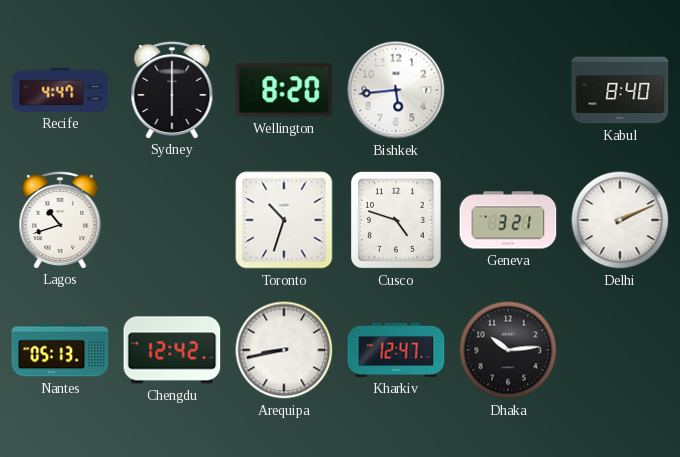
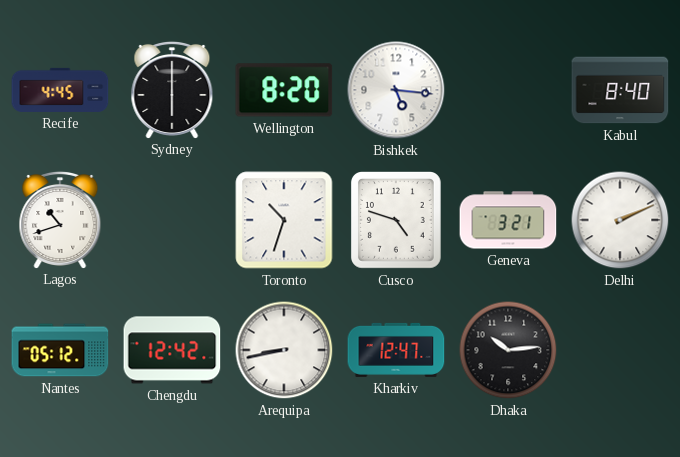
Recife: 4:47 -> 4:45 (60, 90)
Bishkek: 5:44 -> 5:16 (396, 90)
Nantes: 05:13 -> 05:12 (60, 350)
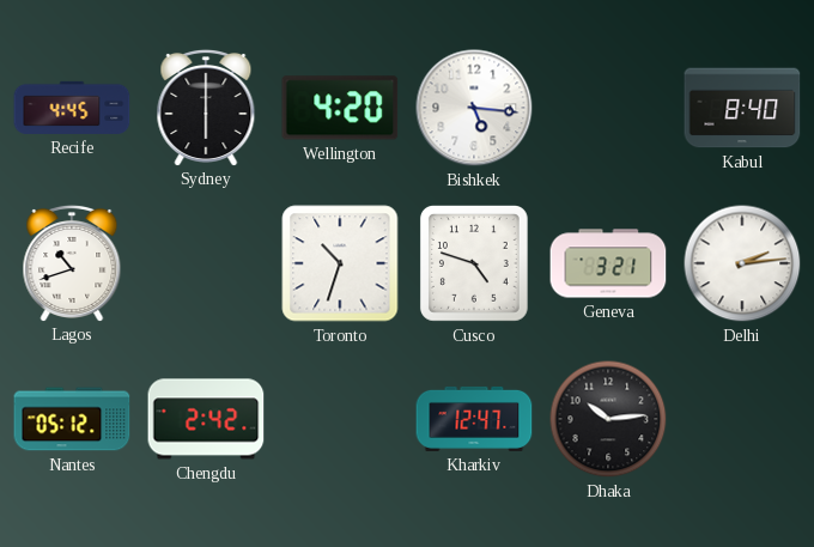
Wellington: 8:20 -> 4:20 (340, 108)
Delhi: 2:11 -> 2:14 (742, 263)
Chengdu: 12:42 -> 2:42 (206, 419)
Arequipa: 8:43 -> none (284, 350)
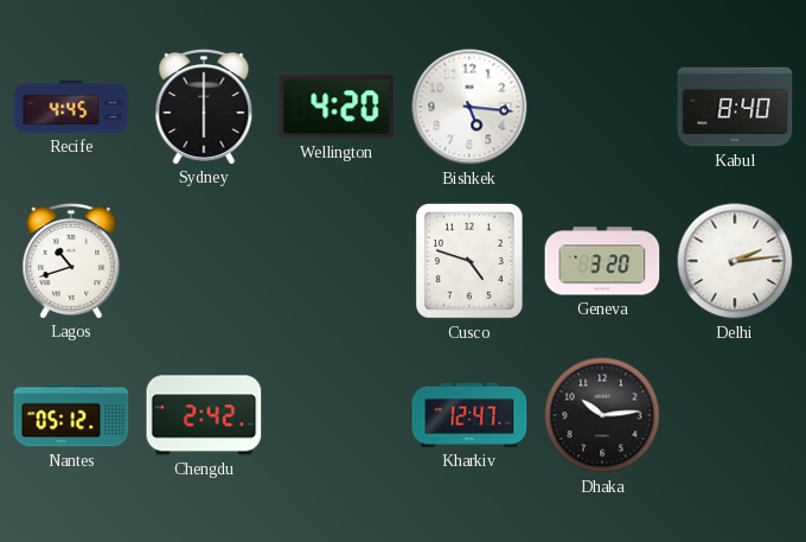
Toronto: 10:33 -> none (340, 263)
Geneva: 3:21 -> 3:20 (602, 261)
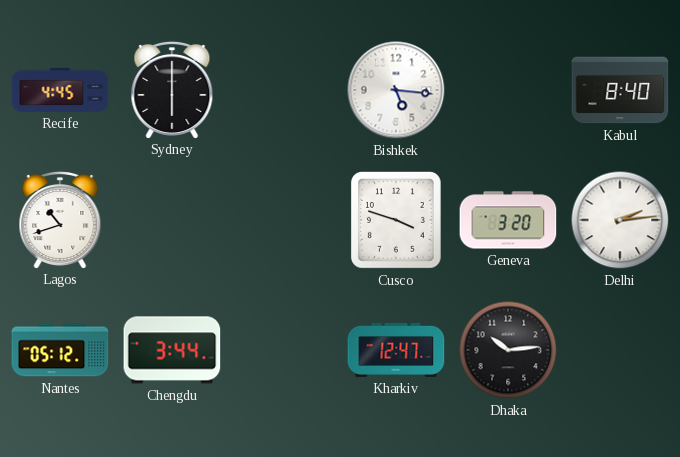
Wellington: 4:20 -> none (337, 107)
Cusco: 4:48 -> 3:48 (396, 221)
Chengdu: 2:42 -> 3:44 (172, 350)
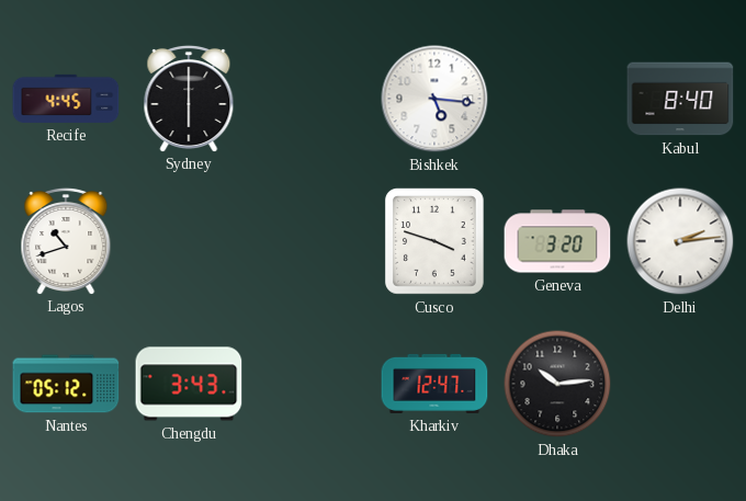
Chengdu: 3:44 -> 3:43 (189, 384)
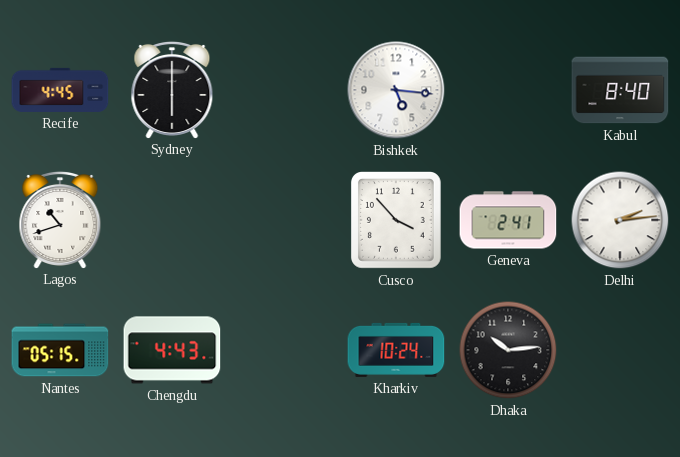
Cusco: 3:48 -> 3:53 (396, 221)
Geneva: 3:20 -> 2:41 (508, 220)
Nantes: 05:12 -> 05:15 (60, 350)
Chengdu: 3:43 -> 4:43 (172, 350)
Kharkiv: 12:47 -> 10:24 (396, 350)
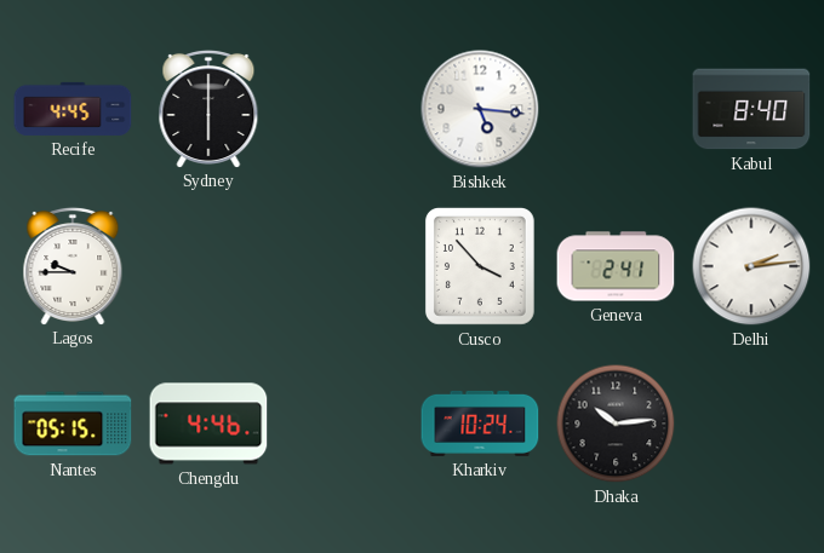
Lagos: 10:42 -> 9:45 (73, 265)
Chengdu: 4:43 -> 4:46 (208, 424)
